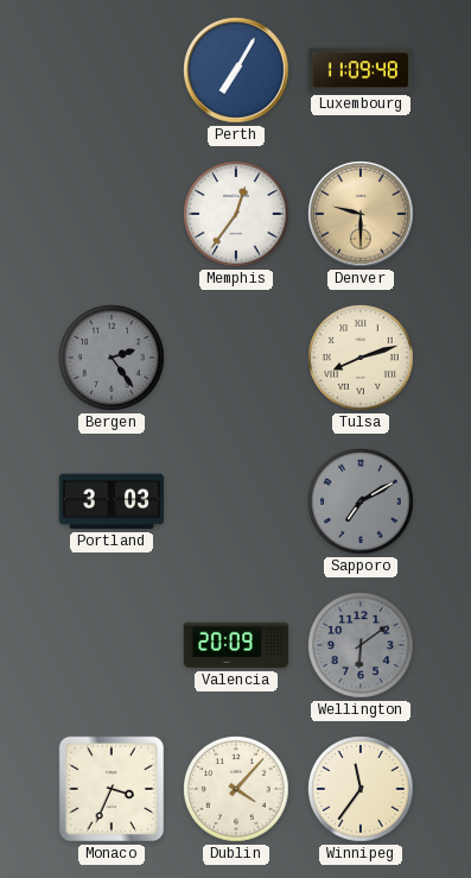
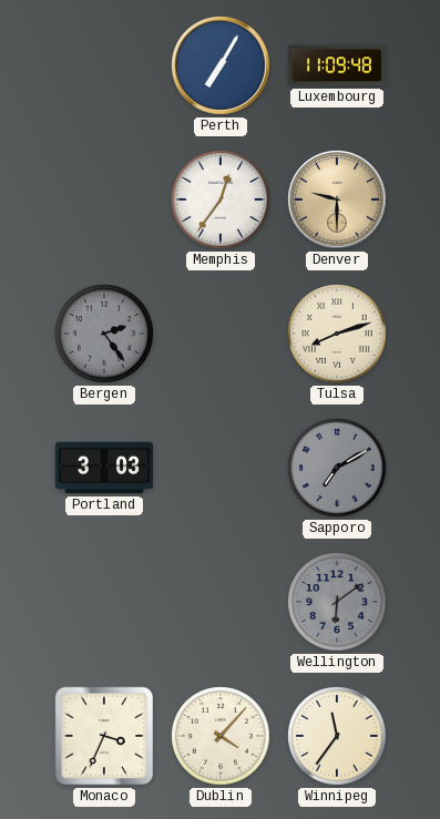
Valencia: 20:09 -> none (236, 645)
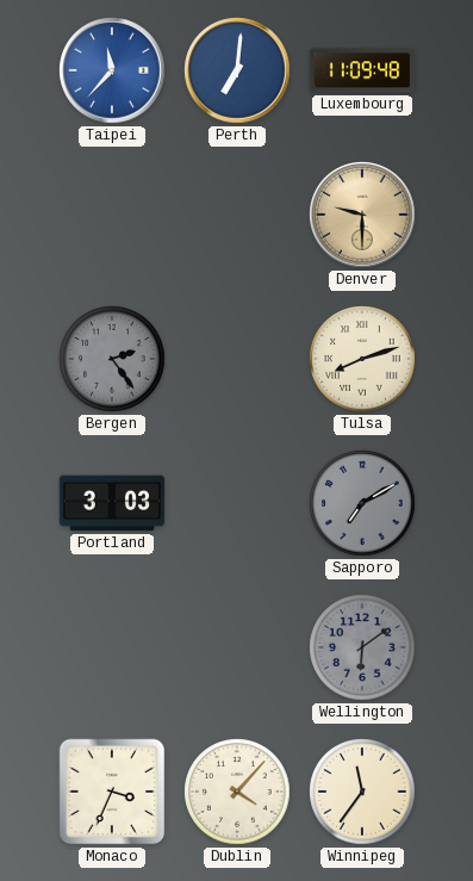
Taipei: none -> 11:37 (112, 70)
Perth: 7:05 -> 7:01 (237, 70)
Memphis: 12:36 -> none (221, 199)
